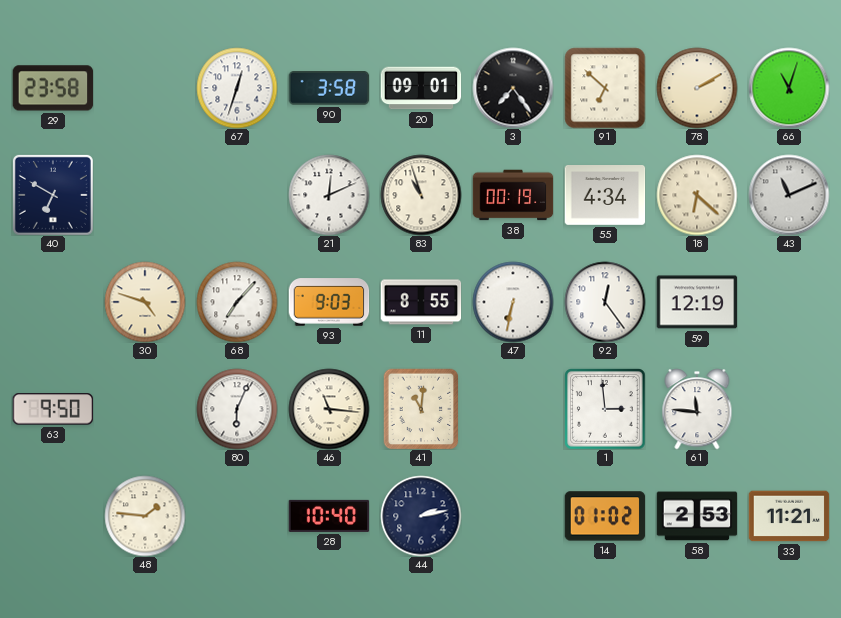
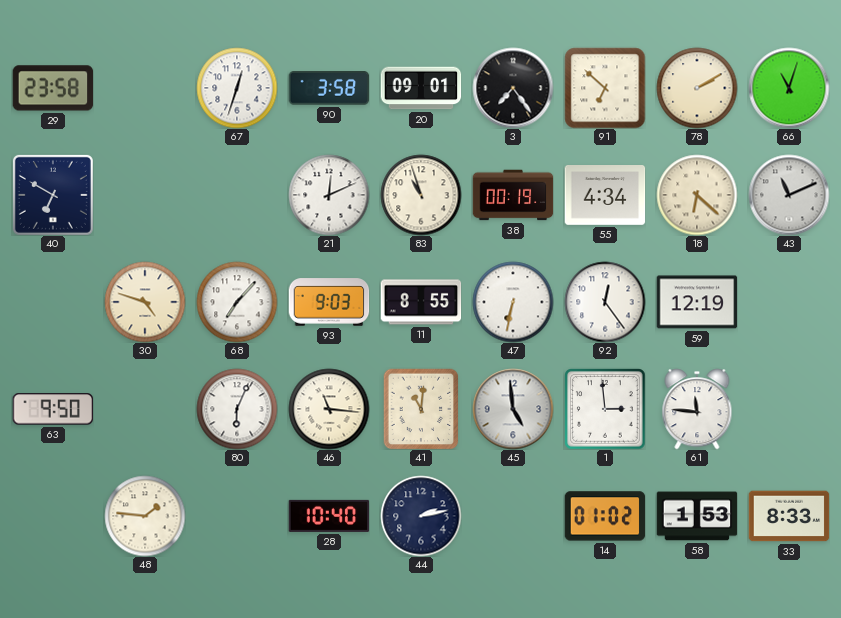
45: none -> 4:59 (513, 409)
58: 2:53 -> 1:53 (697, 516)
33: 11:21 -> 8:33 (789, 516)
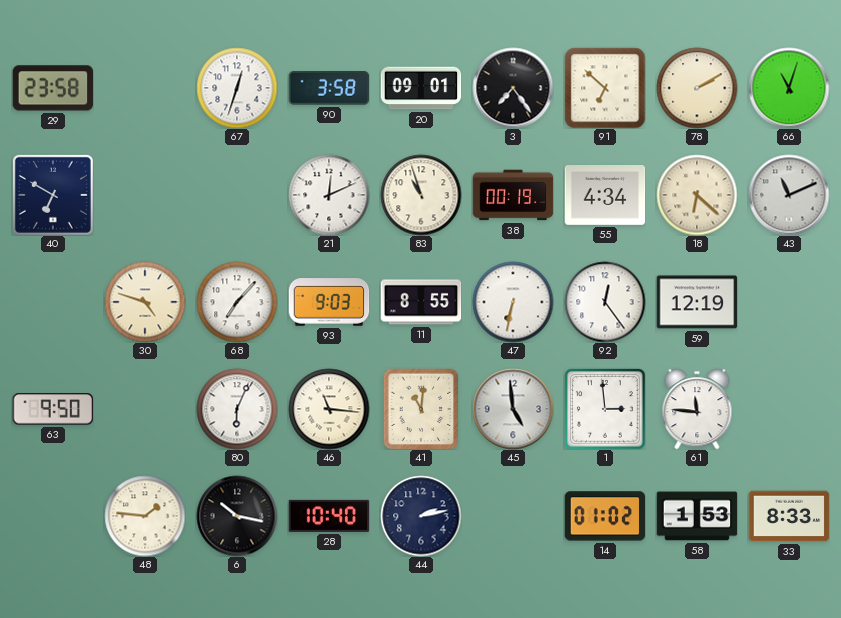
6: none -> 10:17 (237, 516)
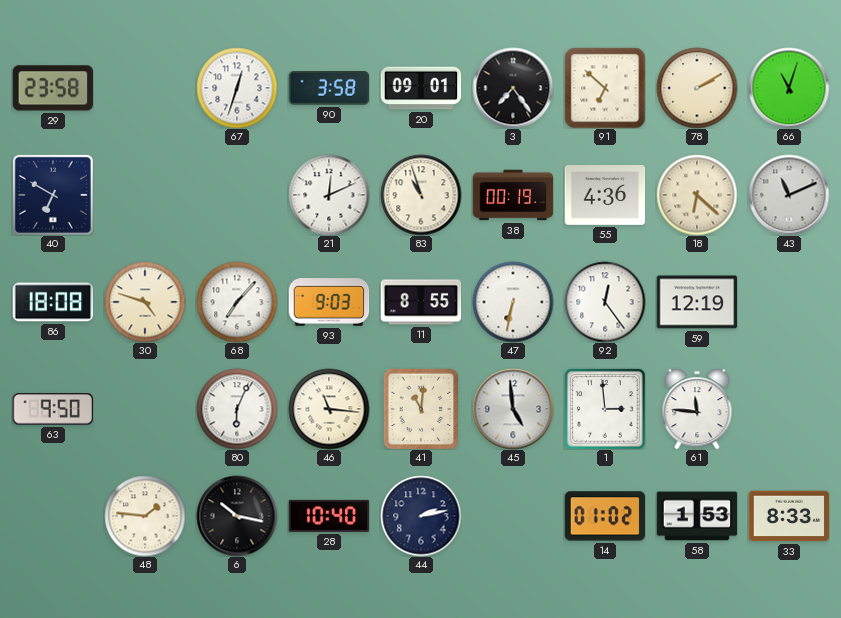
55: 4:34 -> 4:36 (605, 196)
86: none -> 18:08 (53, 302)
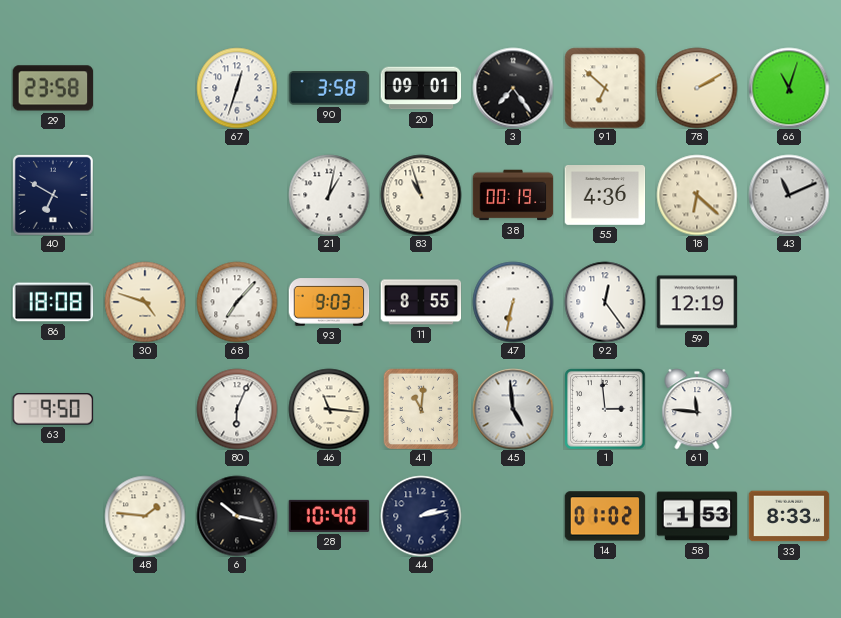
21: 12:11 -> 1:02 (329, 195)
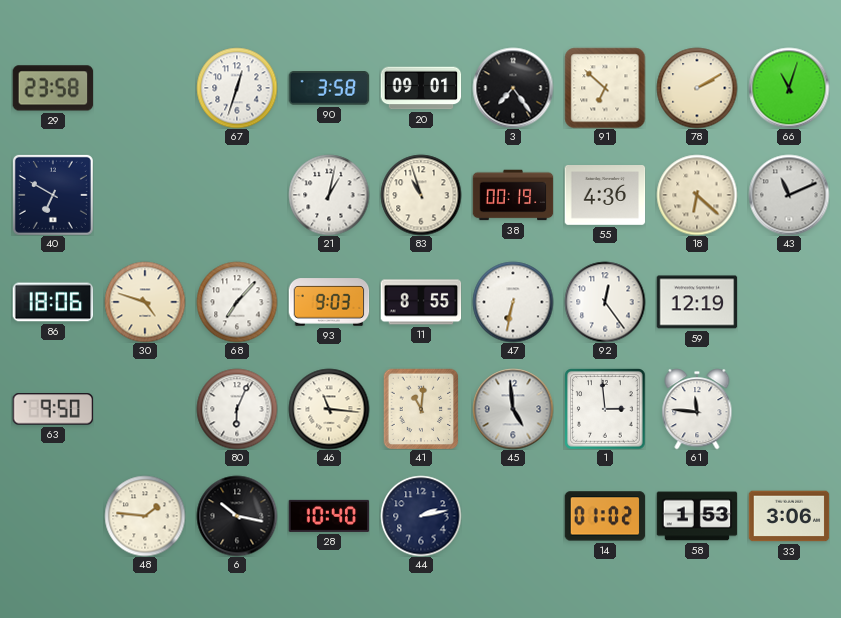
86: 18:08 -> 18:06 (53, 302)
33: 8:33 -> 3:06 (789, 516)
